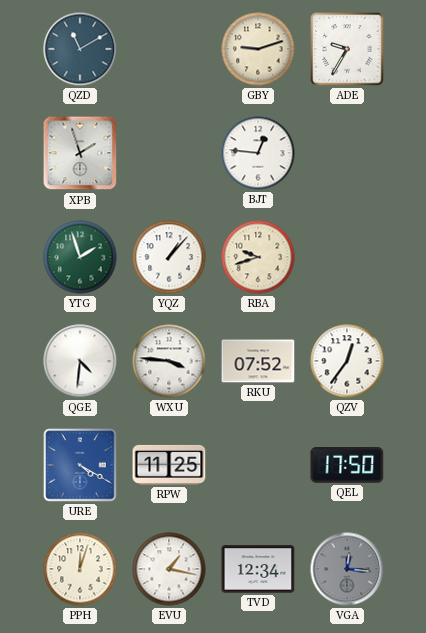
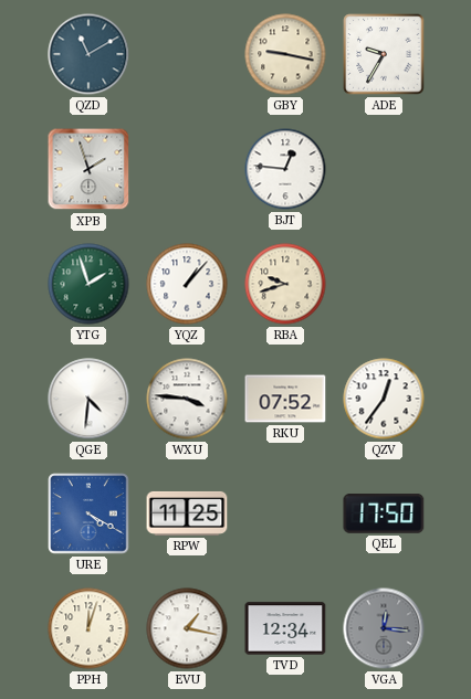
GBY: 9:12 -> 9:17 (285, 54)
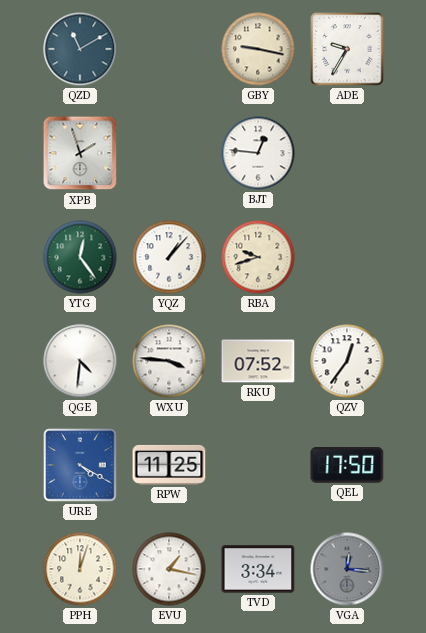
YTG: 1:57 -> 12:24 (80, 257)
TVD: 12:34 -> 3:34 (258, 569)
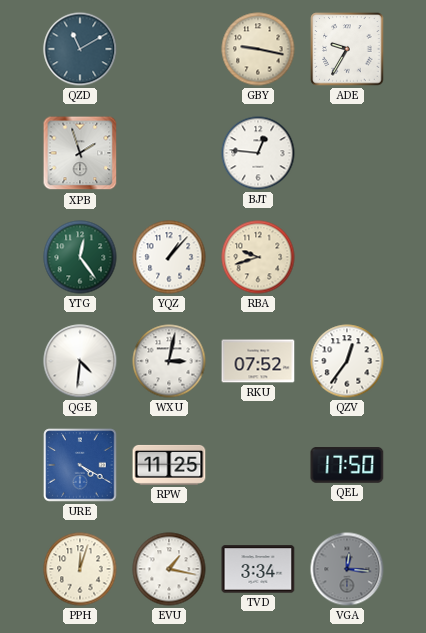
WXU: 3:46 -> 3:02 (169, 361)
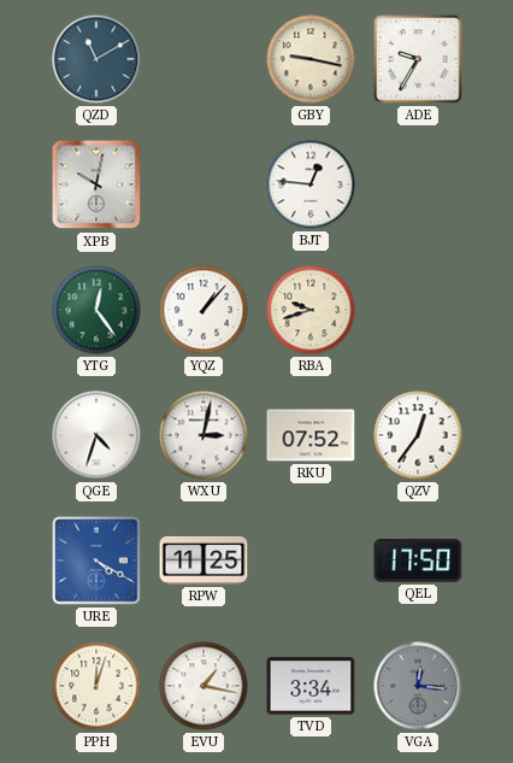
XPB: 1:57 -> 10:02 (96, 184)
QGE: 4:31 -> 4:33 (96, 435)
